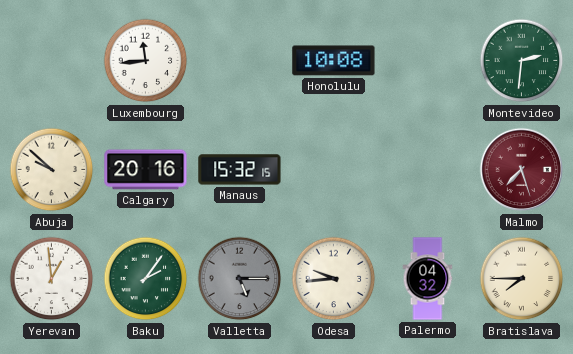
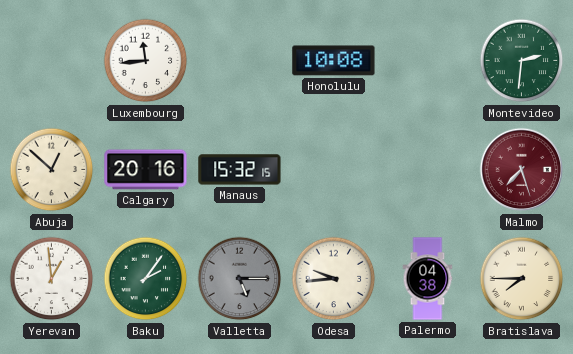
Abuja: 9:52 -> 12:52 (52, 170)
Palermo: 04:32 -> 04:38 (428, 279)
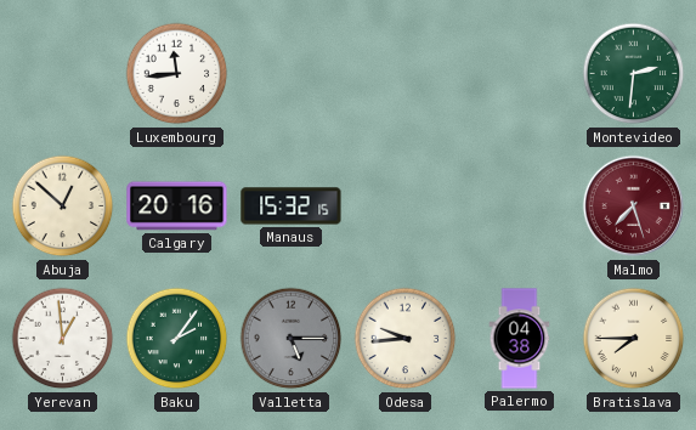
Honolulu: 10:08 -> none (334, 61)
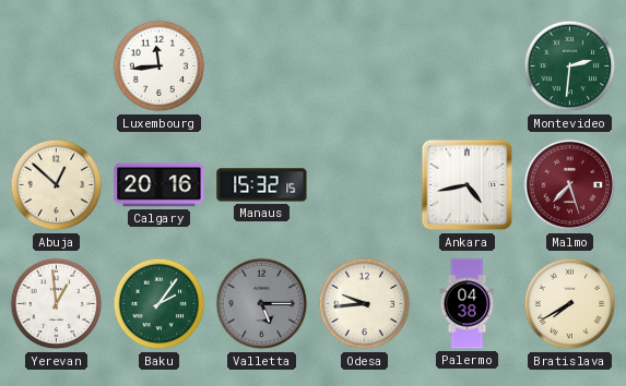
Ankara: none -> 4:43 (468, 185)
Bratislava: 7:45 -> 7:40 (570, 304)
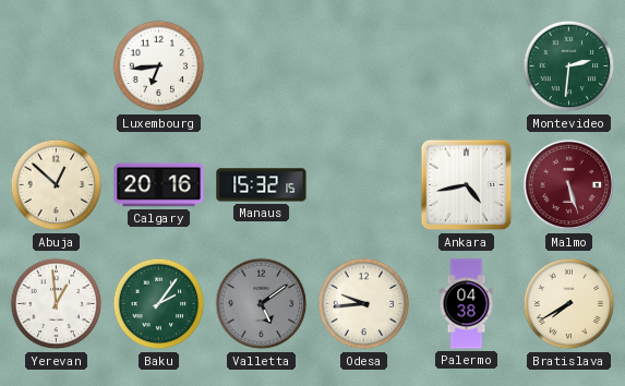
Luxembourg: 11:44 -> 6:44 (159, 67)
Malmo: 7:27 -> 5:27 (569, 185)
Valletta: 5:15 -> 5:09 (262, 304)
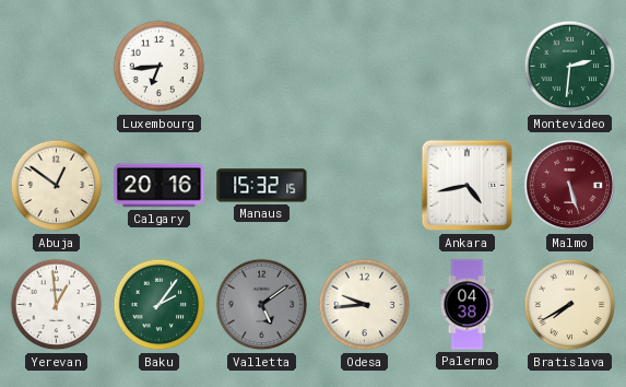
Abuja: 12:52 -> 12:51 (57, 186)
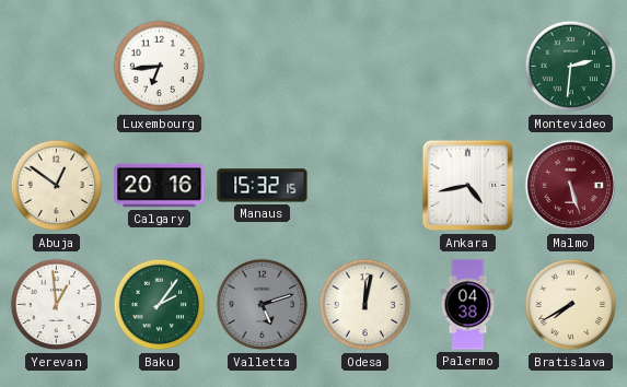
Valletta: 5:09 -> 5:12 (263, 305)
Odesa: 9:44 -> 12:02 (365, 305)
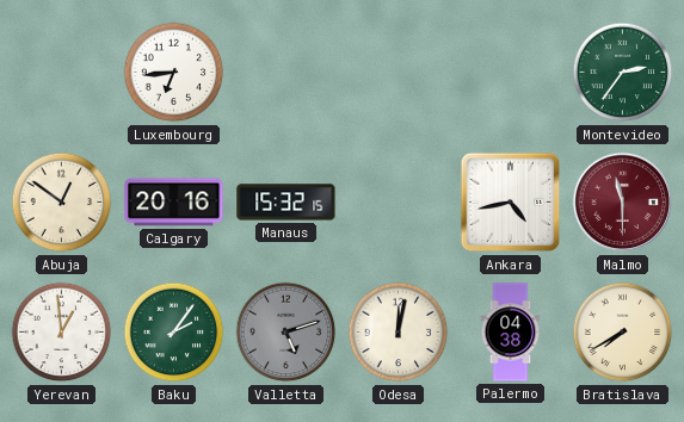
Montevideo: 2:31 -> 2:36 (623, 73)
Malmo: 5:27 -> 11:30 (623, 203)
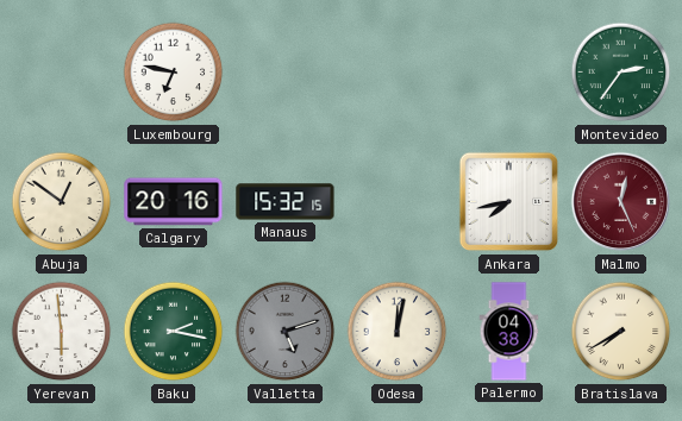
Luxembourg: 6:44 -> 6:47 (174, 73)
Ankara: 4:43 -> 7:43 (509, 202)
Malmo: 11:30 -> 12:26 (621, 202)
Yerevan: 12:59 -> 5:59 (62, 332)
Baku: 2:06 -> 2:17 (174, 332)
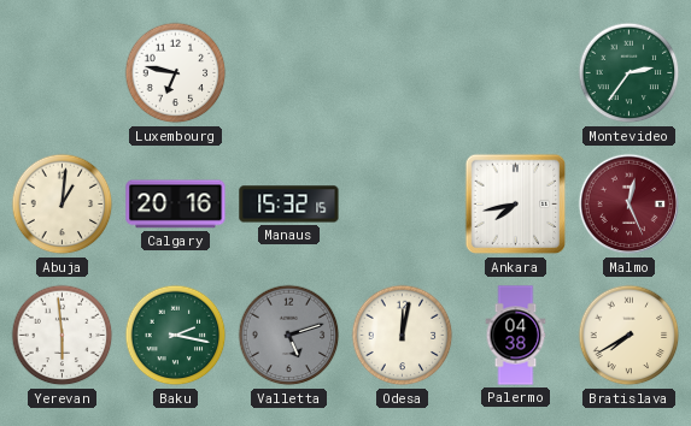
Abuja: 12:51 -> 1:01 (63, 205)
